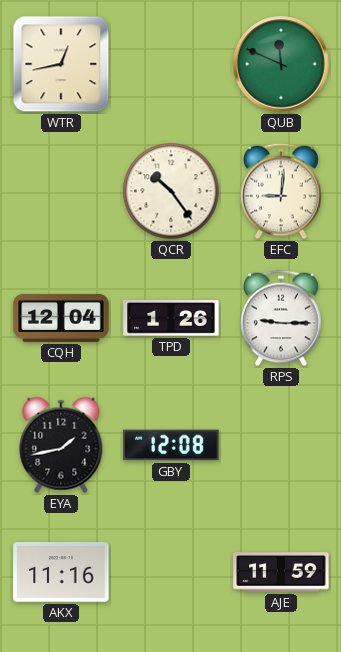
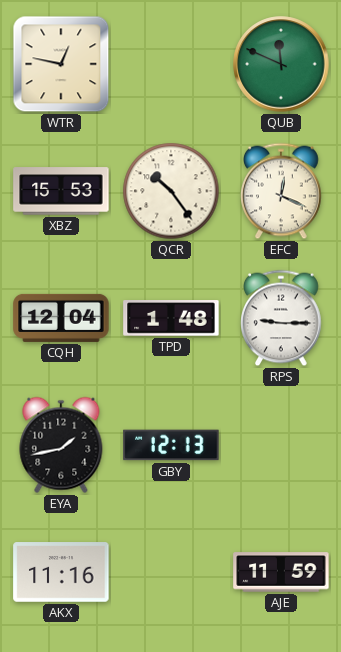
WTR: 12:43 -> 12:47 (61, 64)
XBZ: none -> 15:53 (61, 191)
EFC: 9:01 -> 12:19 (282, 191)
TPD: 1:26 -> 1:48 (171, 318)
GBY: 12:08 -> 12:13 (171, 445)
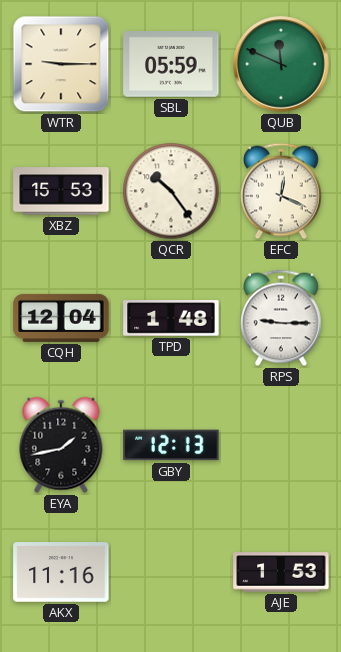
WTR: 12:47 -> 9:15 (61, 64)
SBL: none -> 05:59 (171, 65)
AJE: 11:59 -> 1:53 (281, 572)
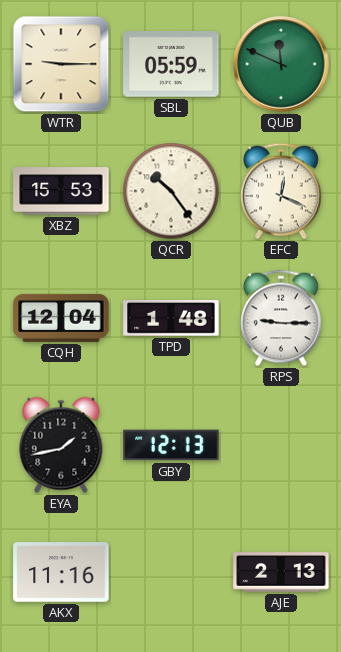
AJE: 1:53 -> 2:13 (281, 572)
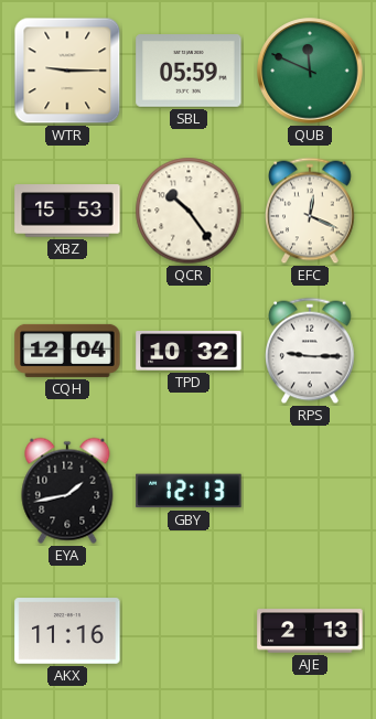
TPD: 1:48 -> 10:32 (189, 351)
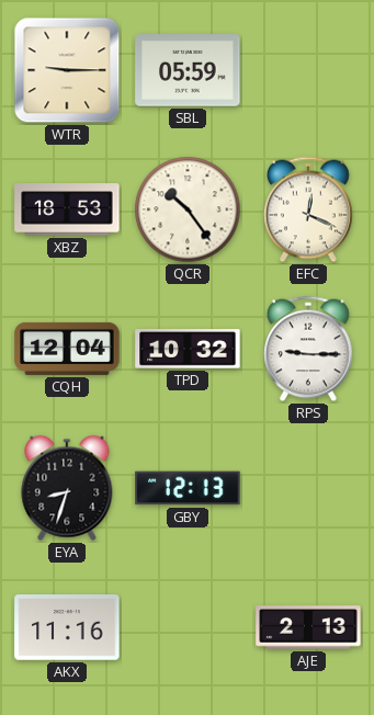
QUB: 11:49 -> none (310, 71)
XBZ: 15:53 -> 18:53 (67, 209)
EYA: 1:43 -> 8:33 (67, 488)
